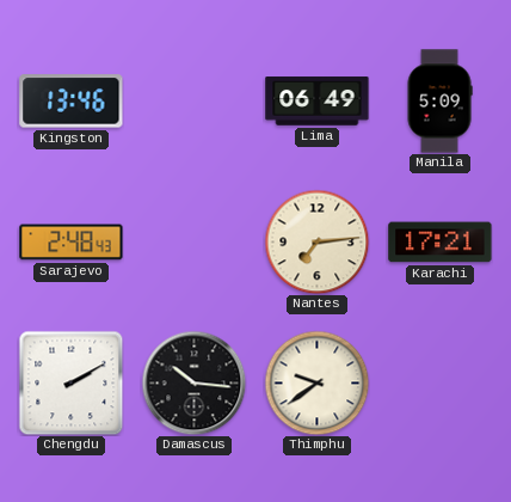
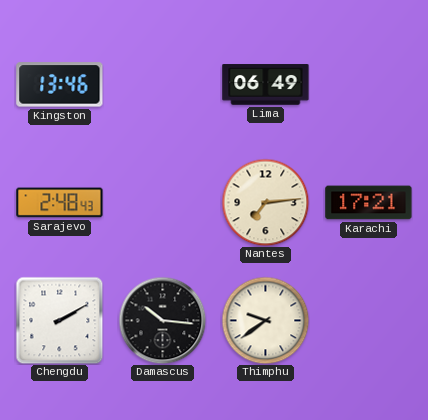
Manila: 5:09 -> none (439, 102)
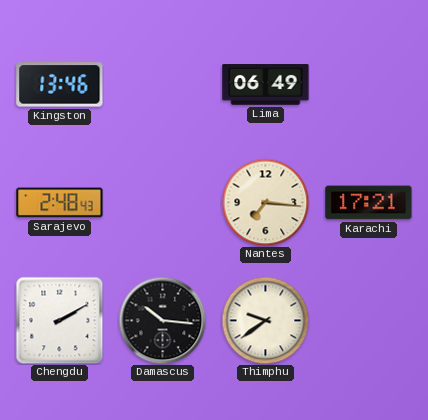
Nantes: 7:14 -> 7:16 (265, 202)
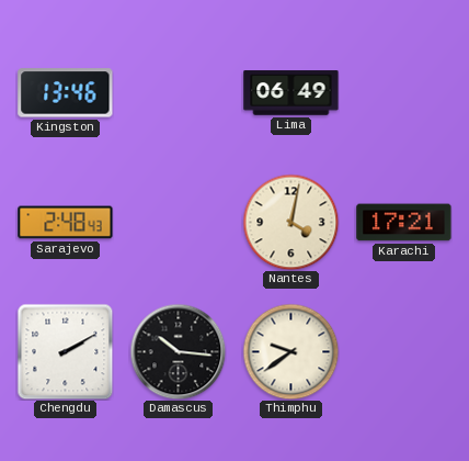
Nantes: 7:16 -> 4:02 (290, 222)
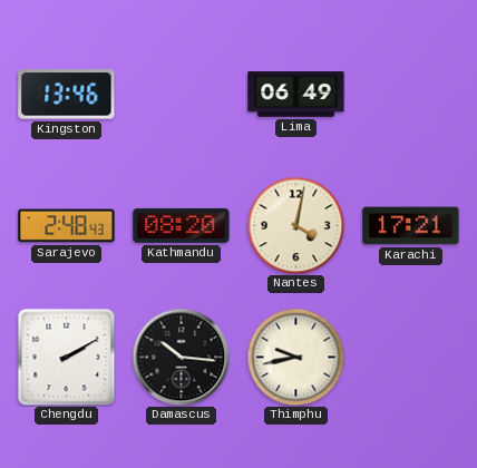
Kathmandu: none -> 08:20 (182, 225)
Thimphu: 9:39 -> 9:43 (295, 357)
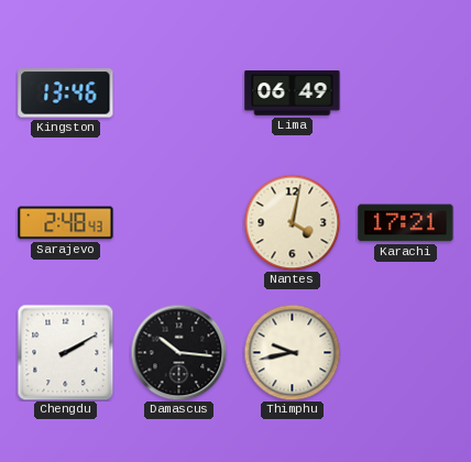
Kathmandu: 08:20 -> none (182, 225)
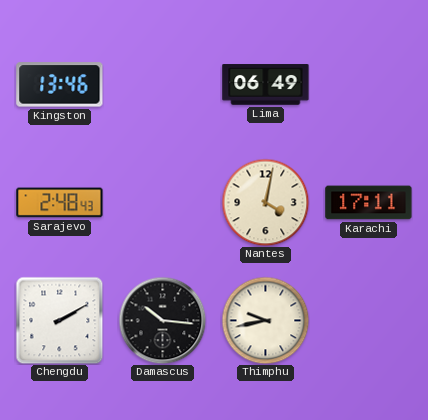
Karachi: 17:21 -> 17:11 (369, 203)
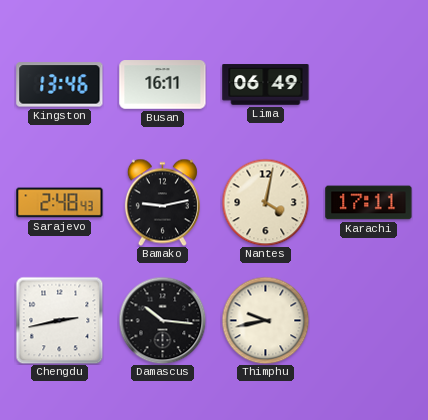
Busan: none -> 16:11 (163, 85)
Bamako: none -> 9:13 (162, 202)
Chengdu: 2:10 -> 2:43 (59, 320)
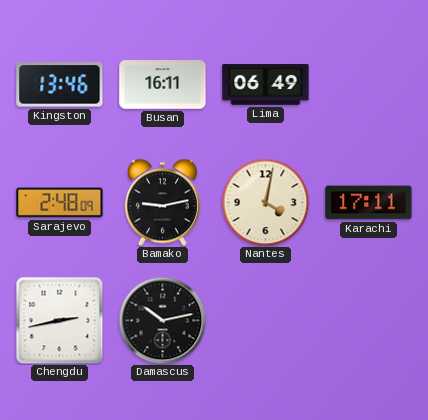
Sarajevo: 2:48:43 -> 2:48:09 (60, 203)
Damascus: 10:16 -> 10:13 (162, 320)
Thimphu: 9:43 -> none (265, 320)
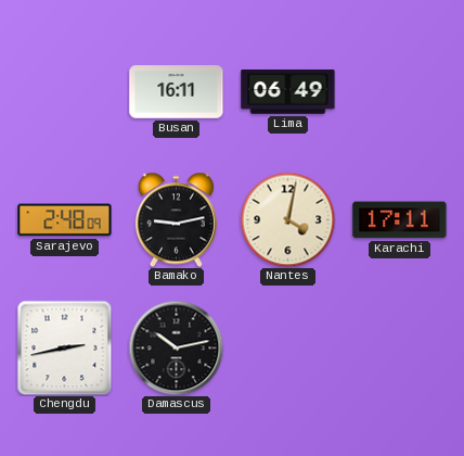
Kingston: 13:46 -> none (60, 85)
